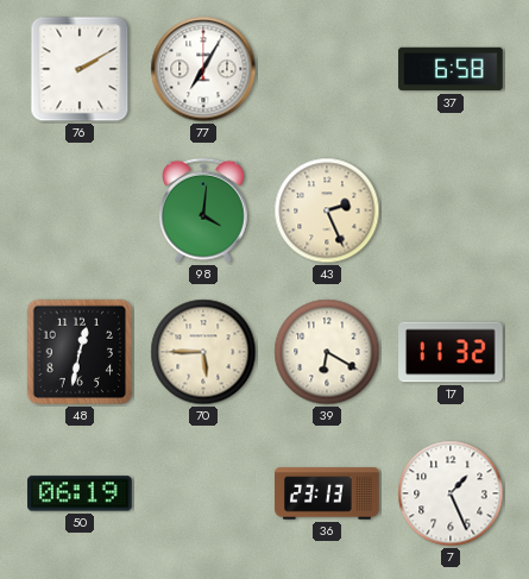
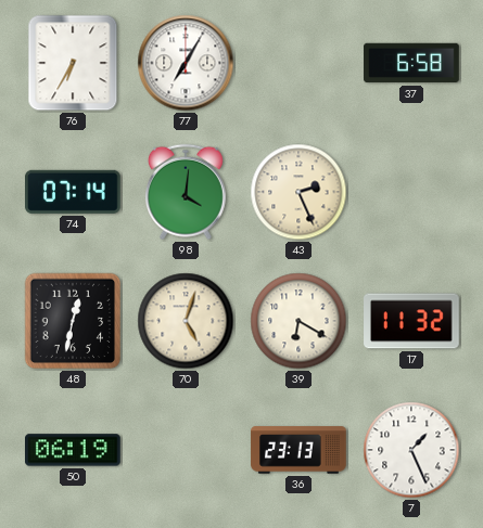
76: 2:10 -> 6:35 (73, 63)
74: none -> 07:14 (74, 192)
70: 5:45 -> 5:03 (186, 321)
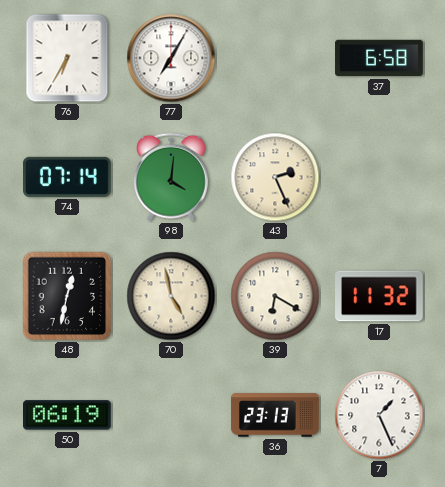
70: 5:03 -> 4:58 (171, 296)
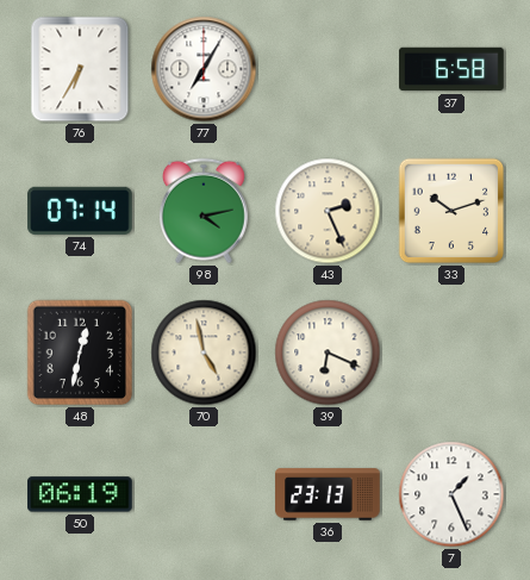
98: 4:01 -> 4:13 (204, 211)
33: none -> 10:12 (451, 211)
39: 6:20 -> 6:19 (328, 353)
17: 11:32 -> none (379, 296)
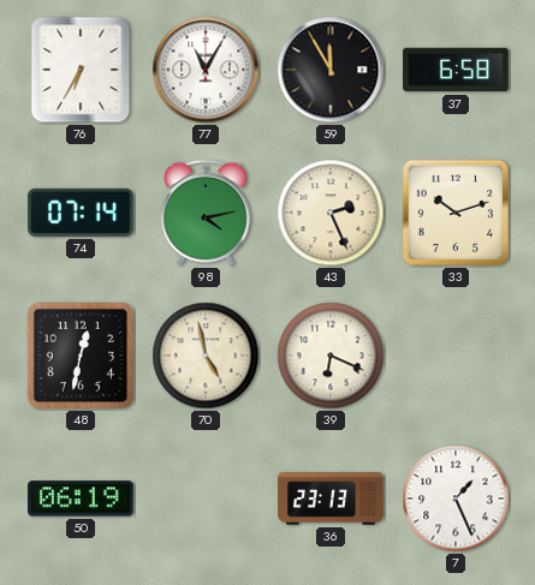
77: 7:05 -> 11:05 (206, 70)
59: none -> 11:55 (331, 70)
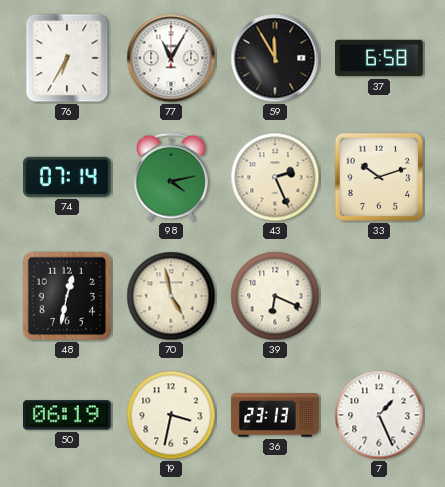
19: none -> 3:32 (171, 415)
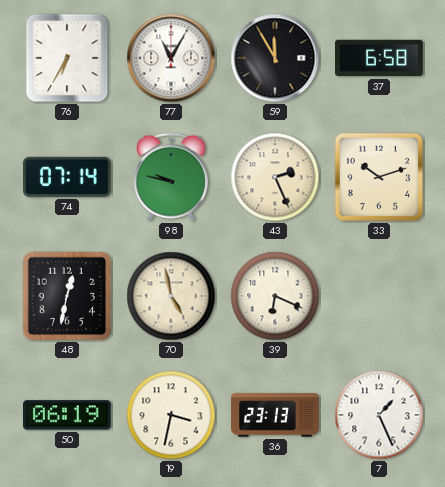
98: 4:13 -> 9:47 (171, 177)
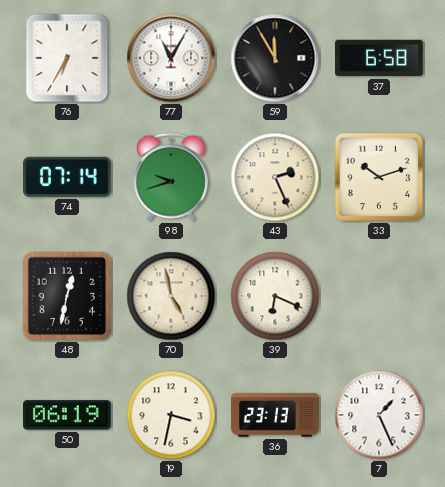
98: 9:47 -> 9:42 (171, 177)
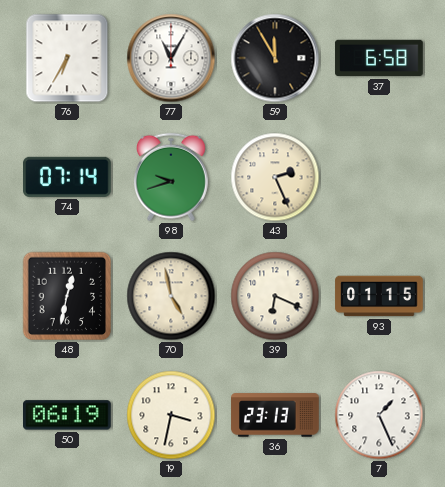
33: 10:12 -> none (379, 177)
93: none -> 01:15 (379, 296)
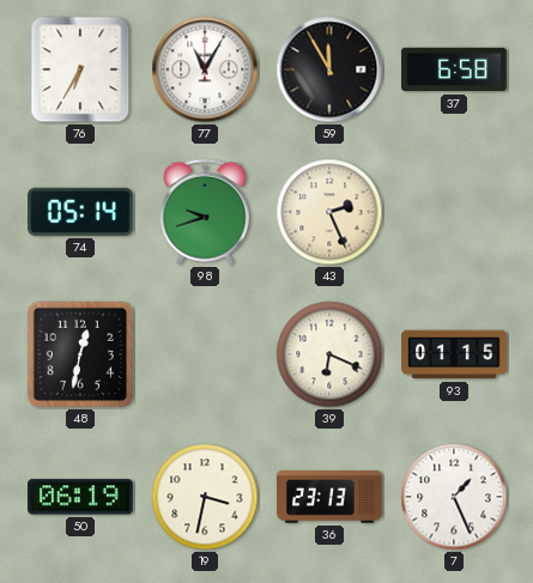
74: 07:14 -> 05:14 (81, 212)
70: 4:58 -> none (171, 296)
